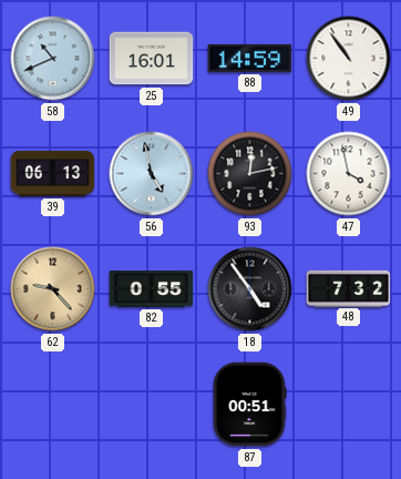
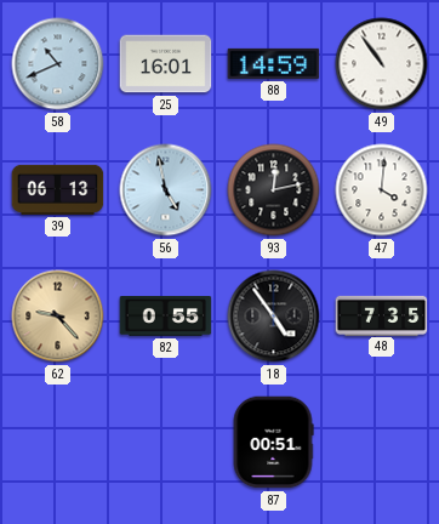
47: 3:58 -> 4:01 (382, 190)
48: 7:32 -> 7:35 (382, 315)
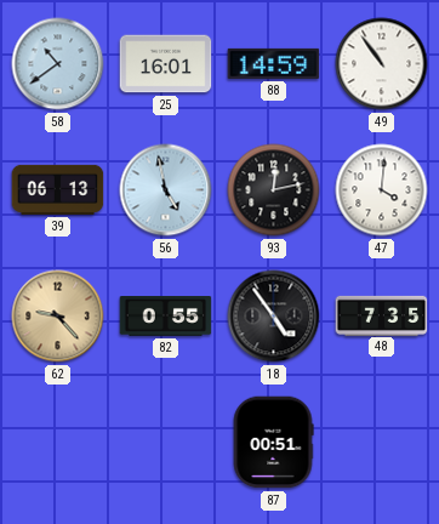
58: 10:41 -> 10:39 (58, 64)
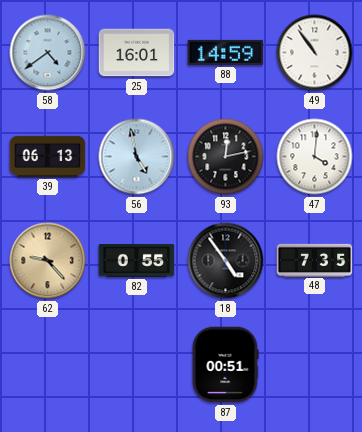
58: 10:39 -> 4:39 (48, 53)
